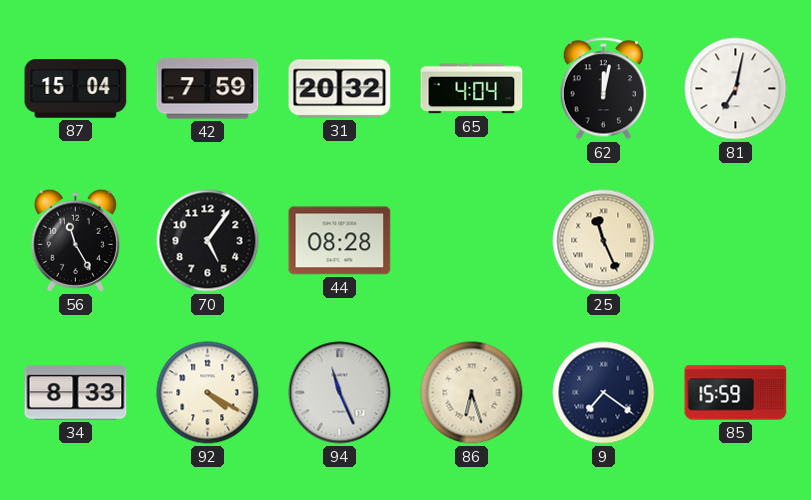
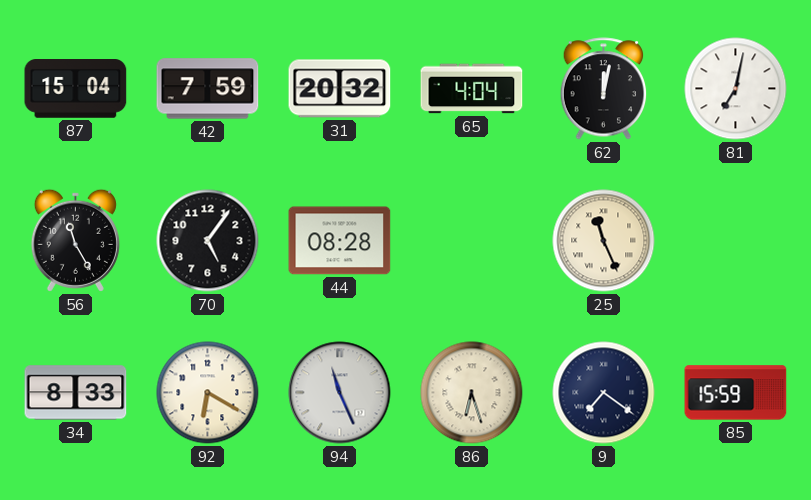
92: 4:20 -> 6:20 (208, 393)
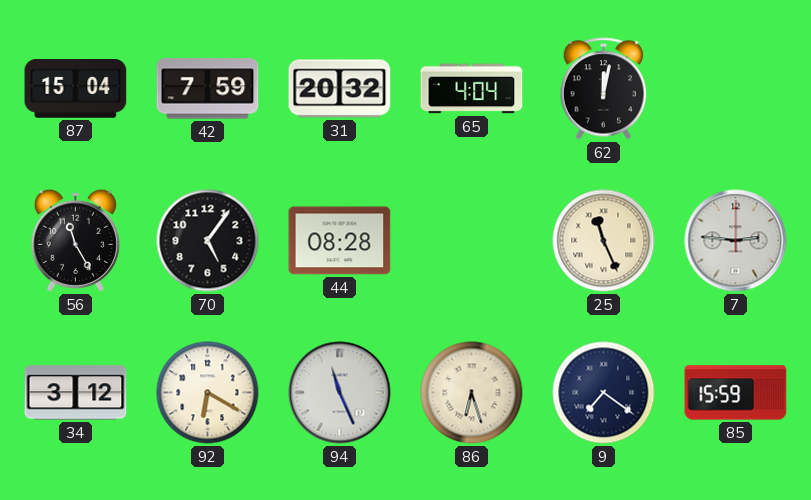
81: 7:02 -> none (736, 89)
7: none -> 2:46 (736, 241)
34: 8:33 -> 3:12 (76, 393)
